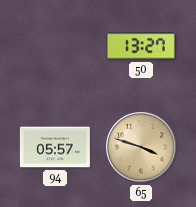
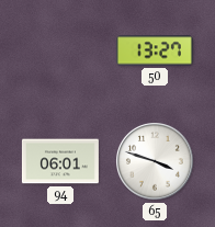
94: 05:57 -> 06:01 (60, 161)
65 dial: champagne -> white (156, 162)
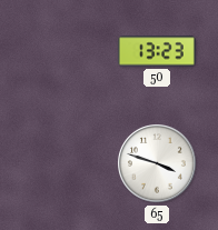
50: 13:27 -> 13:23 (157, 51)
94: 06:01 -> none (60, 161)
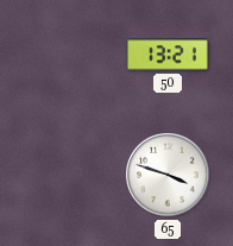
50: 13:23 -> 13:21 (168, 55)
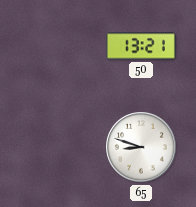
65: 3:48 -> 8:48 (142, 148)
